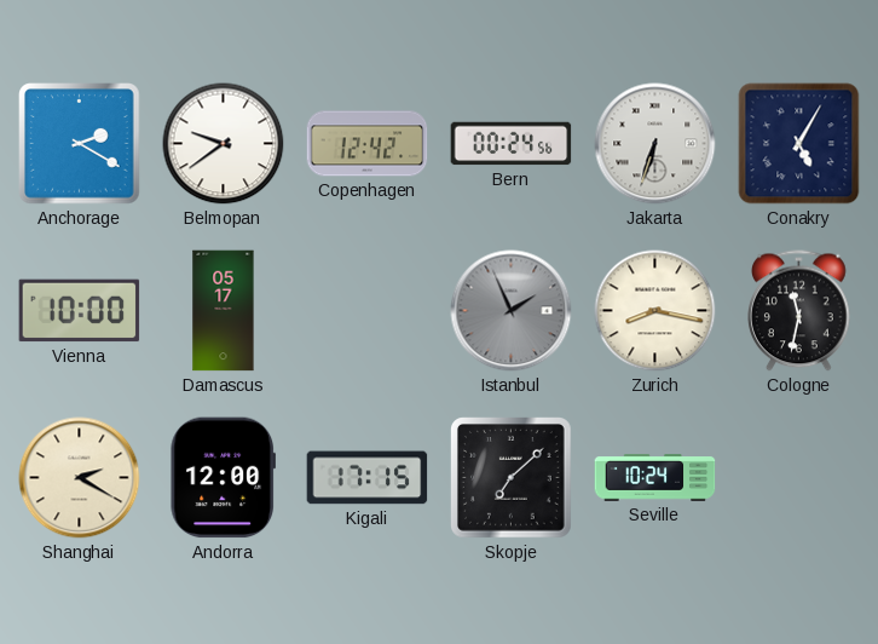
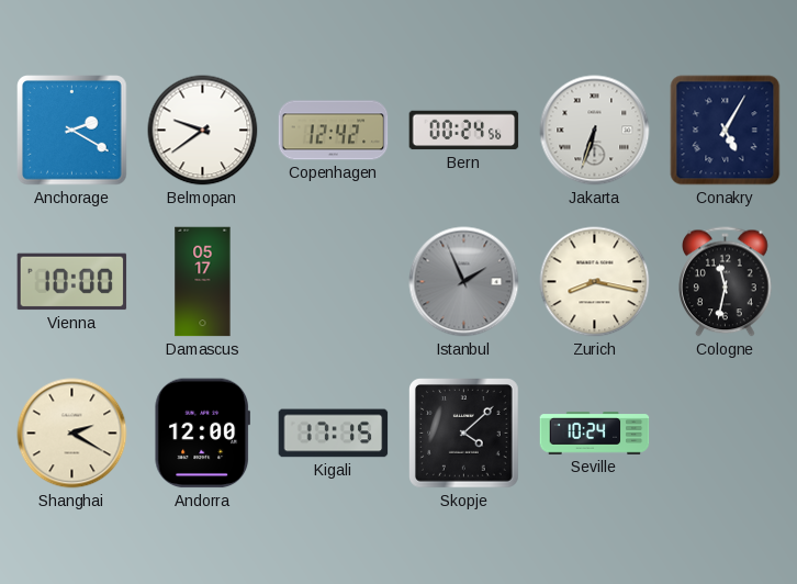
Skopje: 7:08 -> 4:08 (464, 434)
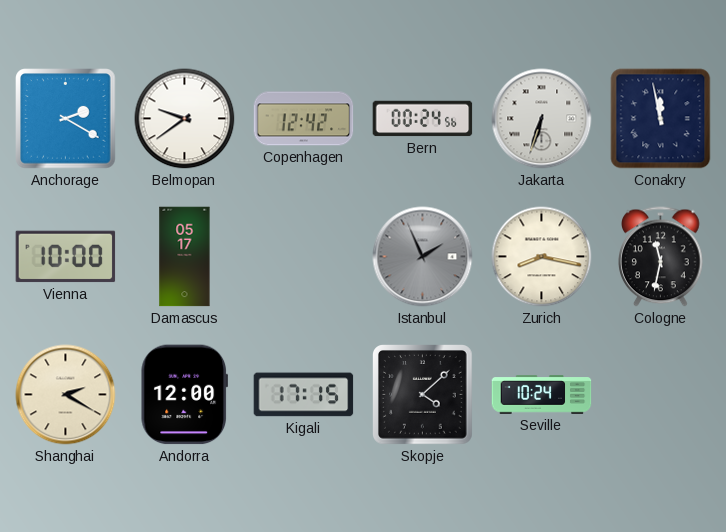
Conakry: 5:05 -> 11:58 (661, 119)
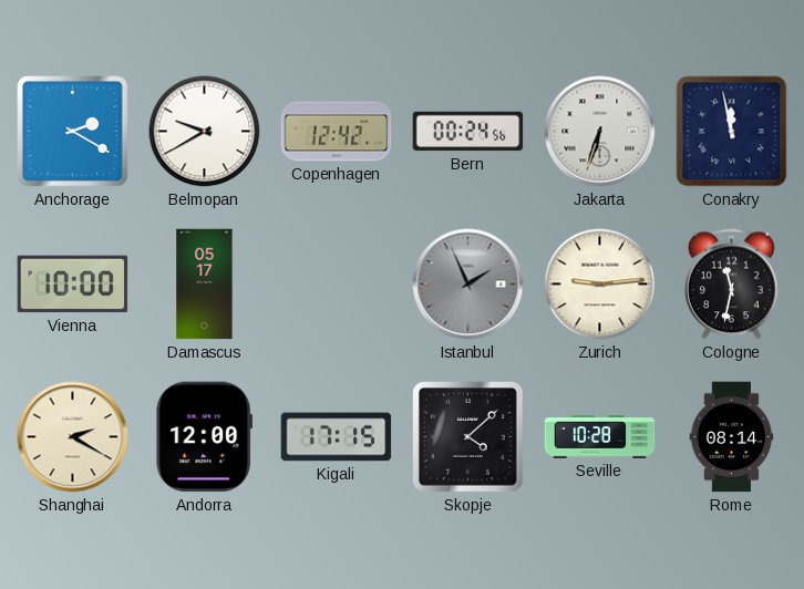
Belmopan: 9:39 -> 9:40 (205, 132)
Zurich: 8:17 -> 9:14 (600, 285)
Seville: 10:24 -> 10:28 (600, 437)
Rome: none -> 08:14 (732, 437)
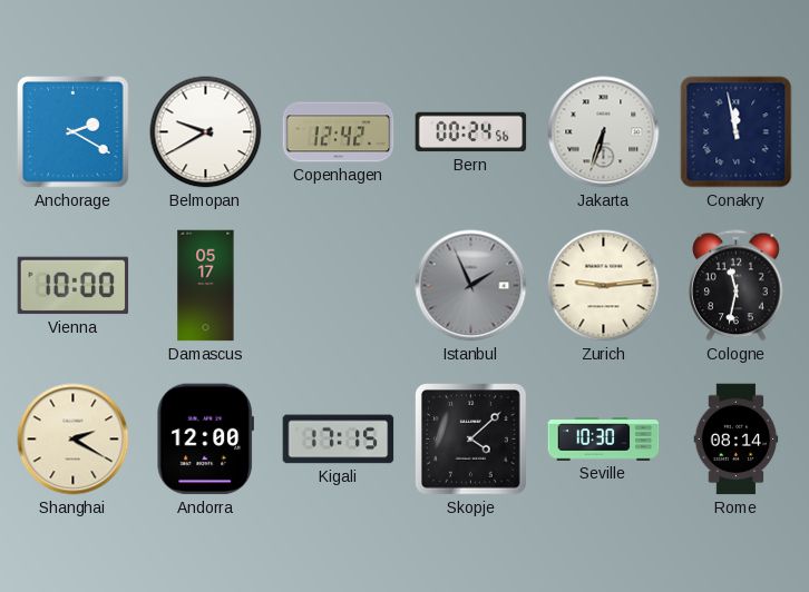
Seville: 10:28 -> 10:30 (604, 440)
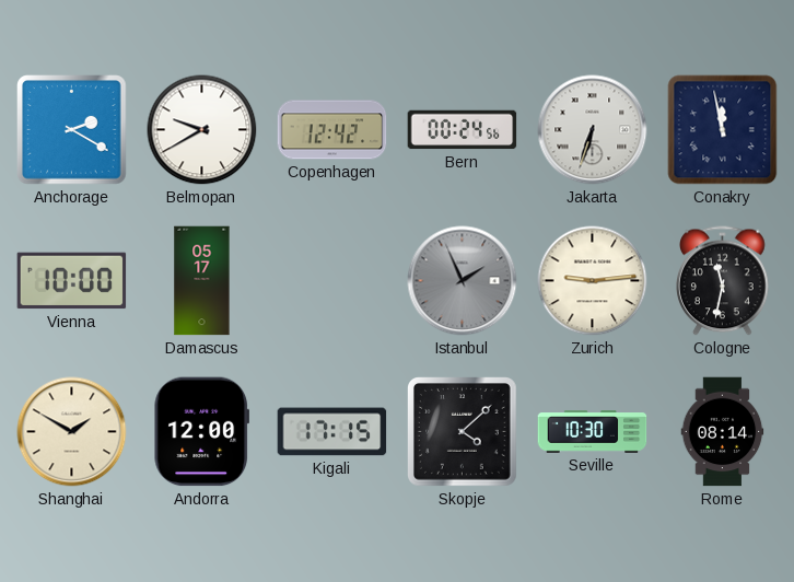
Shanghai: 2:20 -> 1:50 (72, 432)
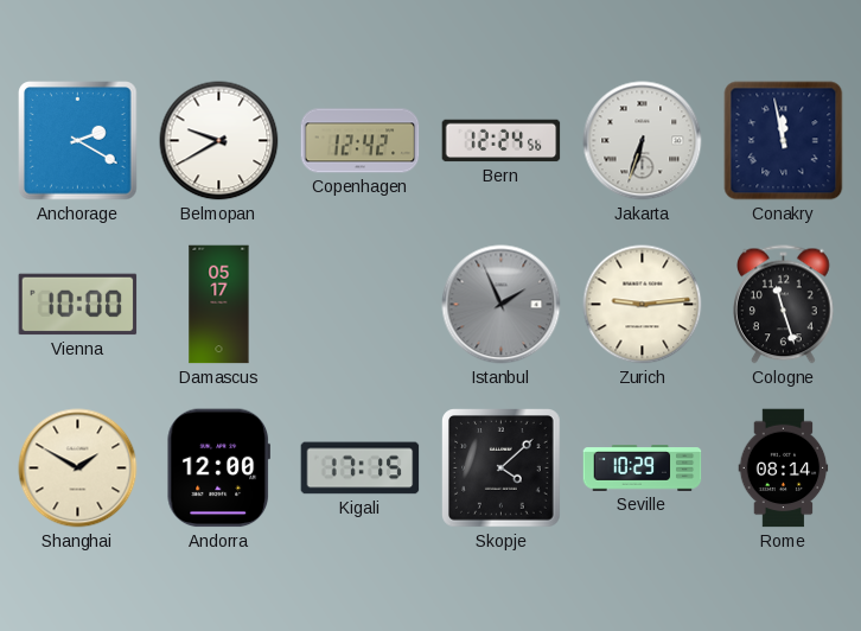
Bern: 00:24 -> 12:24 (502, 141)
Cologne: 11:32 -> 11:27 (784, 305)
Seville: 10:30 -> 10:29 (643, 469)
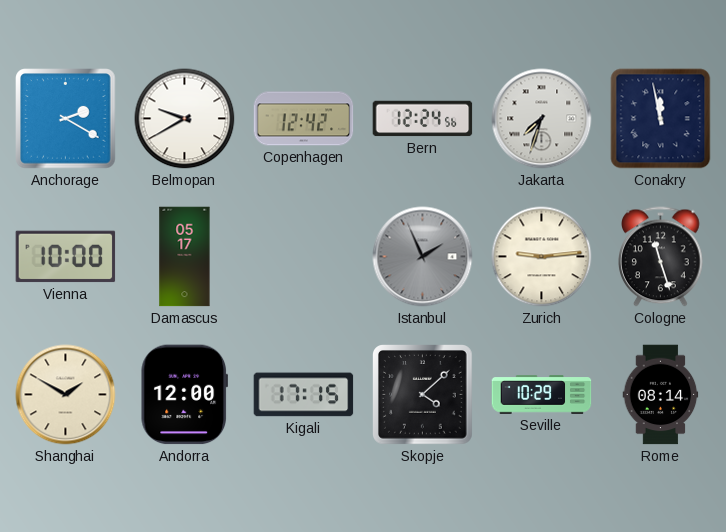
Jakarta: 6:33 -> 7:33 (542, 119)
